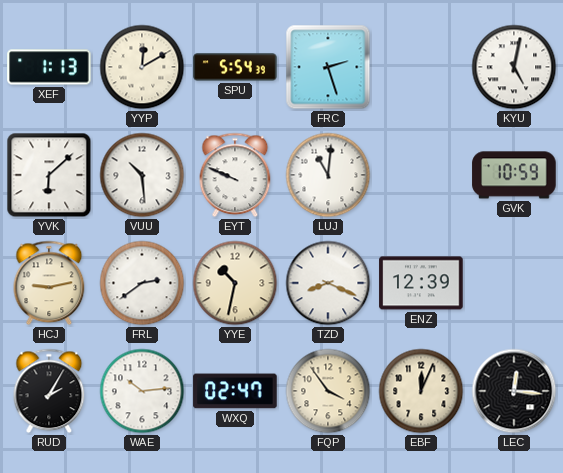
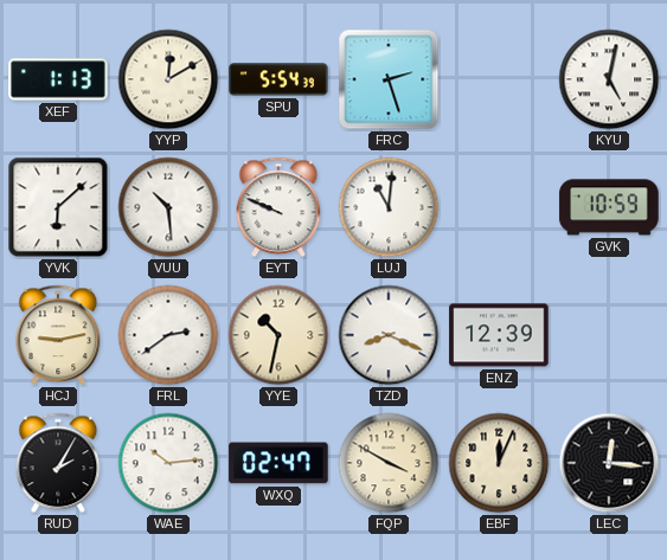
FQP: 3:54 -> 3:50 (389, 463)
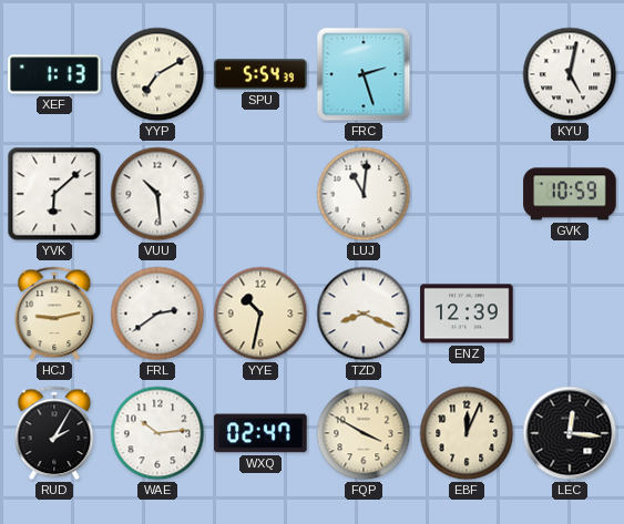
YYP: 12:10 -> 7:10 (157, 74)
EYT: 9:49 -> none (278, 207)
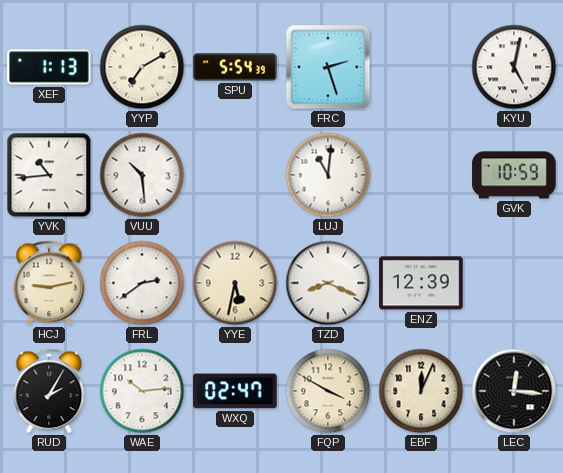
YVK: 6:08 -> 10:44 (49, 175)
YYE: 10:32 -> 5:32 (235, 283)
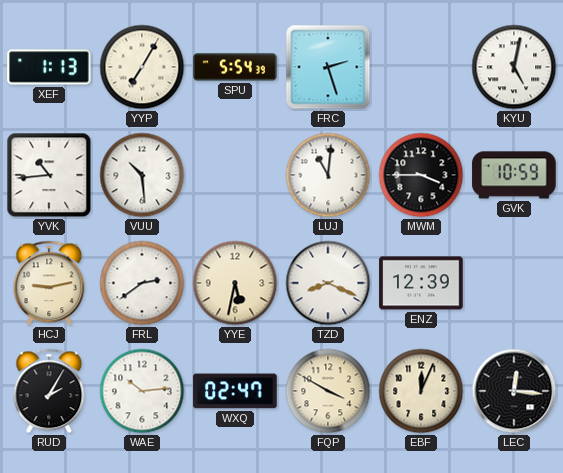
YYP: 7:10 -> 7:05 (142, 67)
MWM: none -> 3:45 (421, 175)
